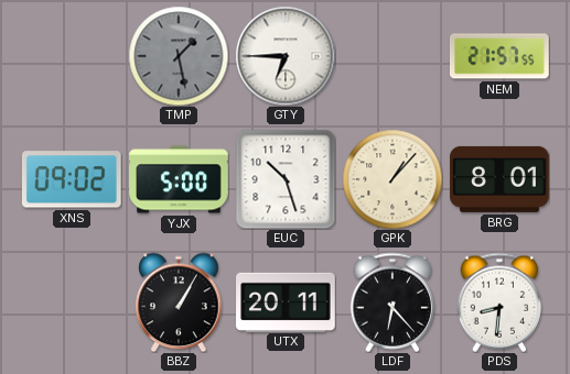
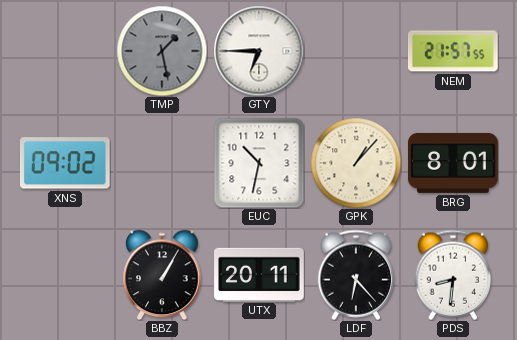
YJX: 5:00 -> none (179, 179)
EUC: 10:27 -> 10:32 (259, 163)
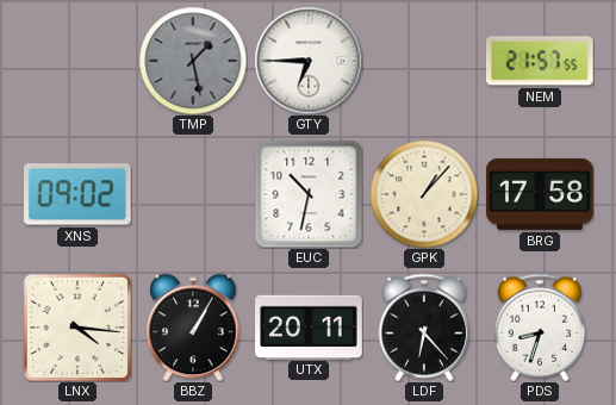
BRG: 8:01 -> 17:58 (541, 194)
LNX: none -> 4:16 (76, 326)
PDS: 8:31 -> 8:33 (539, 328)
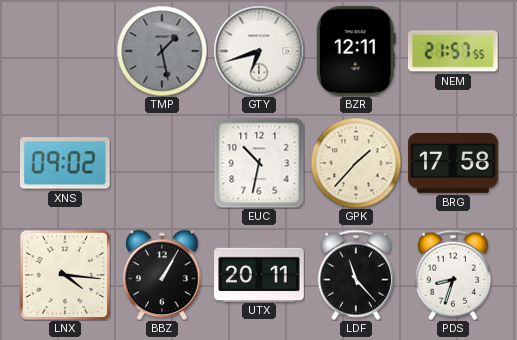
GTY: 6:45 -> 6:42 (259, 51)
BZR: none -> 12:11 (356, 52)
GPK: 1:07 -> 1:37 (356, 163)
LDF: 6:23 -> 11:23 (355, 275)
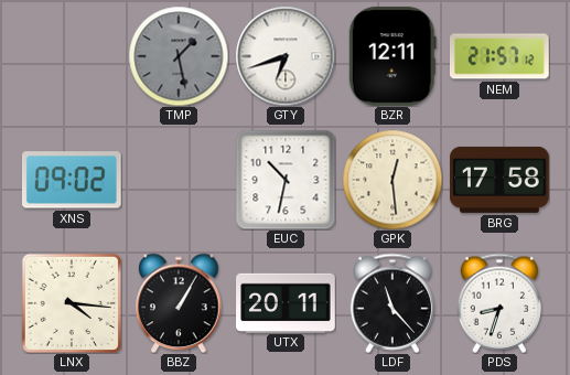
NEM: 21:57:55 -> 21:57:12 (501, 56)
GPK: 1:37 -> 12:29 (392, 180)
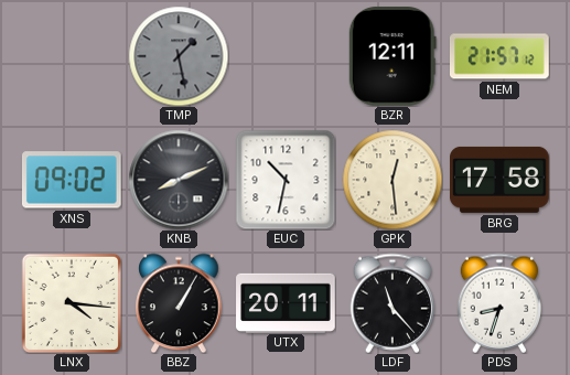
GTY: 6:42 -> none (286, 56)
KNB: none -> 8:11 (179, 180)
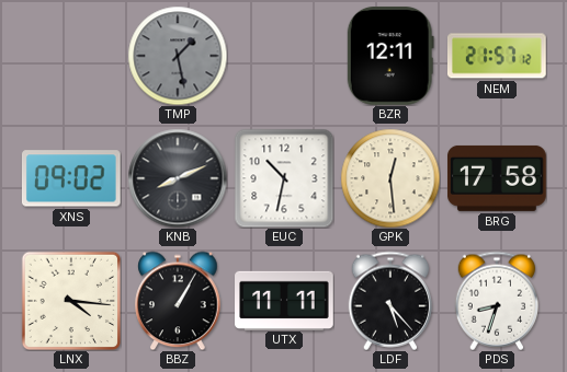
UTX: 20:11 -> 11:11 (284, 300)
LDF: 11:23 -> 5:23 (389, 301)
